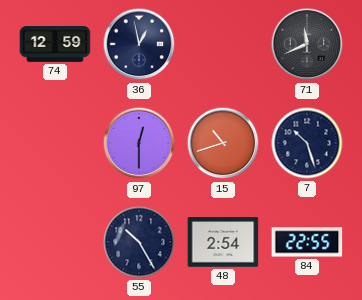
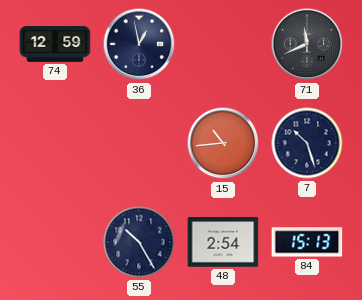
97: 12:30 -> none (139, 143)
15: 10:42 -> 10:44 (223, 143)
84: 22:55 -> 15:13 (307, 242)
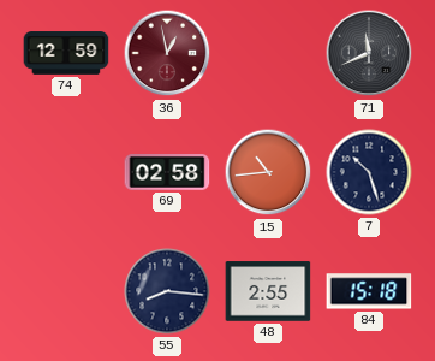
36 dial: navy -> burgundy (167, 53)
69: none -> 02:58 (167, 173)
55: 10:25 -> 8:16 (167, 291)
48: 2:54 -> 2:55 (268, 291)
84: 15:13 -> 15:18 (369, 291)
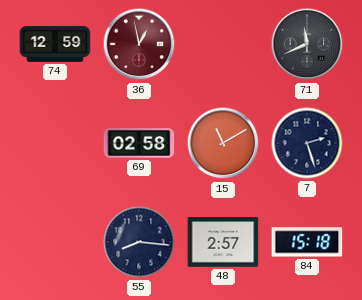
15: 10:44 -> 11:10 (223, 143)
7: 10:27 -> 2:27 (307, 143)
48: 2:55 -> 2:57 (223, 242)
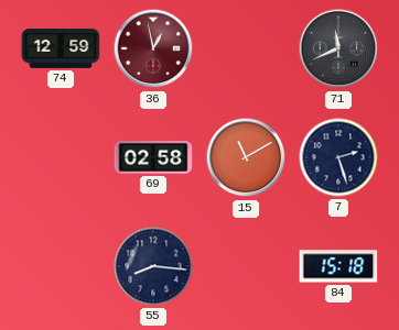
48: 2:57 -> none (223, 242)
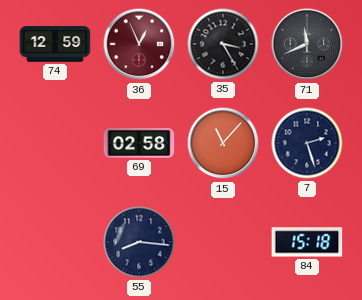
36: 12:58 -> 12:56 (139, 44)
35: none -> 3:25 (223, 44)
15: 11:10 -> 11:07 (223, 143)
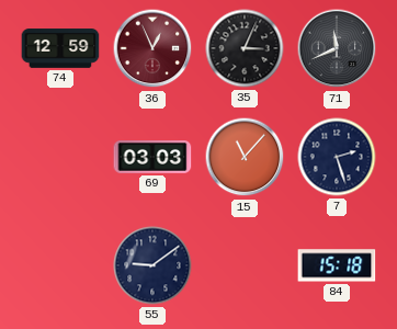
35: 3:25 -> 3:04 (245, 48)
69: 02:58 -> 03:03 (152, 158)
55: 8:16 -> 9:09 (152, 265)
